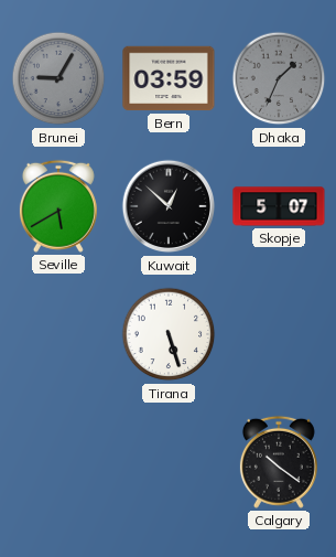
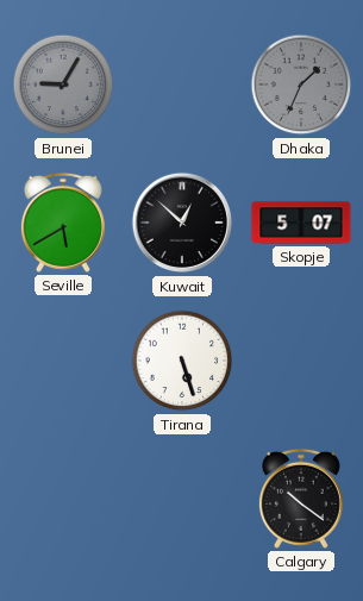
Bern: 03:59 -> none (169, 78)
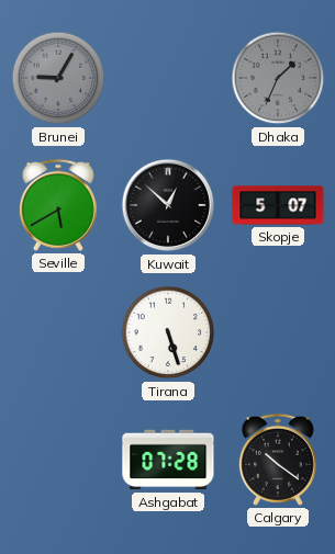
Ashgabat: none -> 07:28 (168, 460)
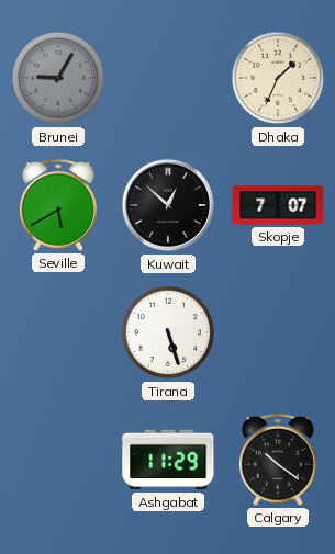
Dhaka dial: grey -> cream (278, 78)
Skopje: 5:07 -> 7:07 (278, 205)
Ashgabat: 07:28 -> 11:29 (168, 460)
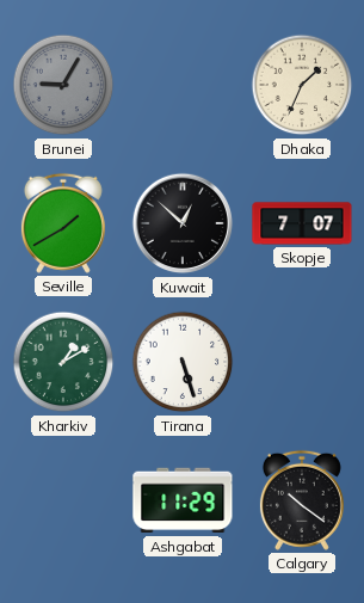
Seville: 5:40 -> 1:40 (63, 223)
Kharkiv: none -> 1:10 (63, 362)
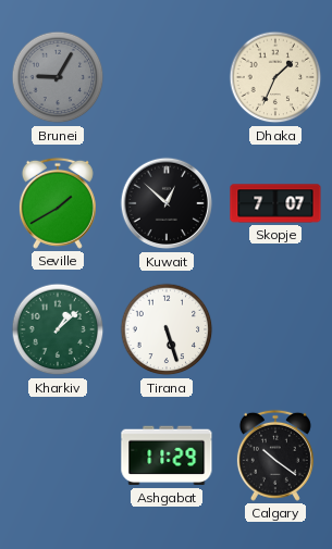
Kharkiv: 1:10 -> 1:08 (58, 329)
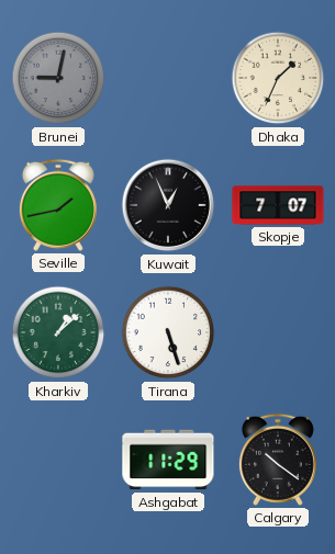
Brunei: 9:05 -> 9:02 (58, 78)
Seville: 1:40 -> 1:43 (58, 205)
Kuwait: 12:52 -> 12:56 (168, 205)
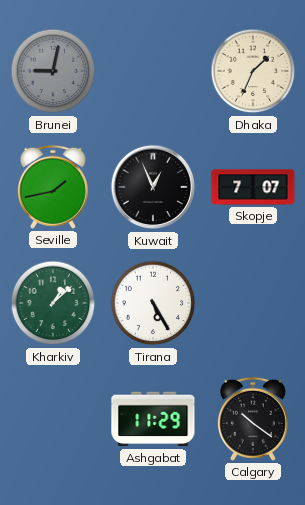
Tirana: 5:27 -> 5:25 (153, 303)
